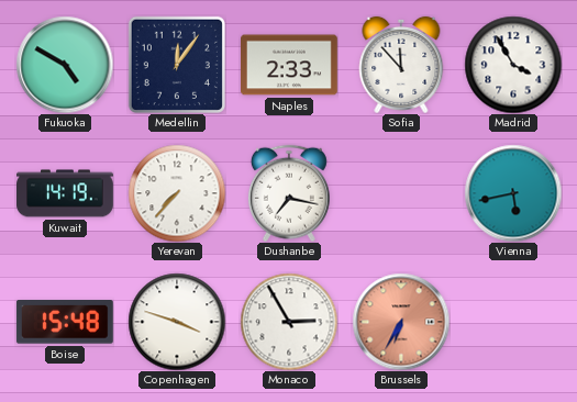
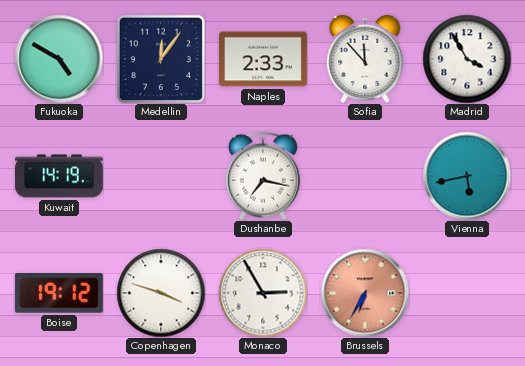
Yerevan: 7:37 -> none (177, 193)
Boise: 15:48 -> 19:12 (59, 294)
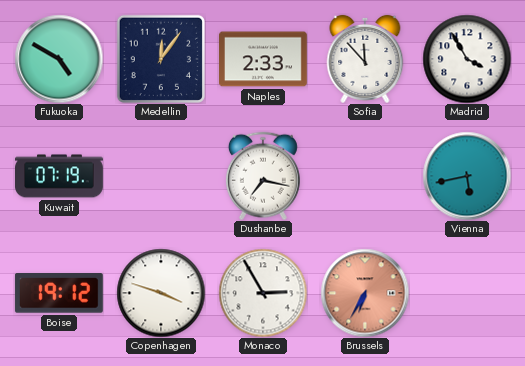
Kuwait: 14:19 -> 07:19 (60, 176)
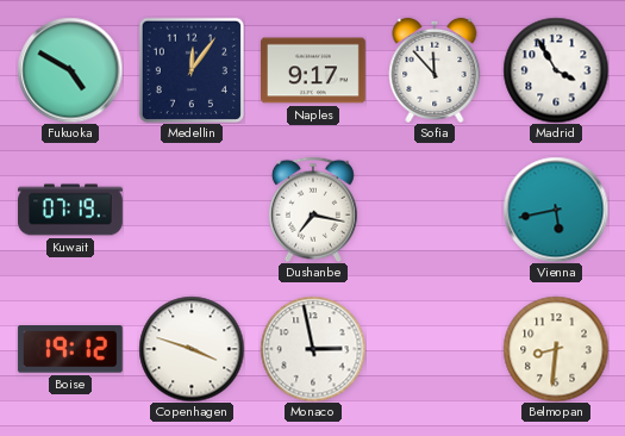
Naples: 2:33 -> 9:17 (314, 70)
Monaco: 2:55 -> 2:58 (313, 349)
Brussels: 6:35 -> none (365, 293)
Belmopan: none -> 8:31 (556, 349)
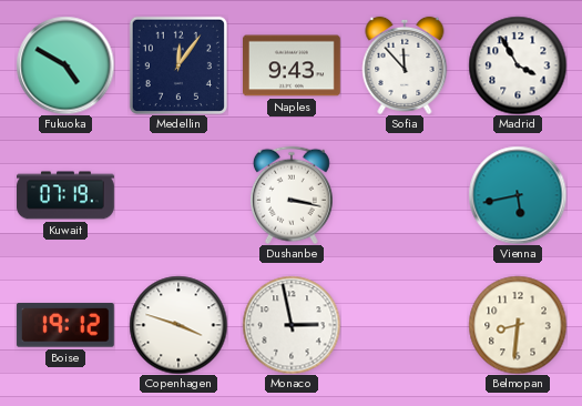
Naples: 9:17 -> 9:43 (293, 65)
Dushanbe: 7:17 -> 3:17 (292, 195)
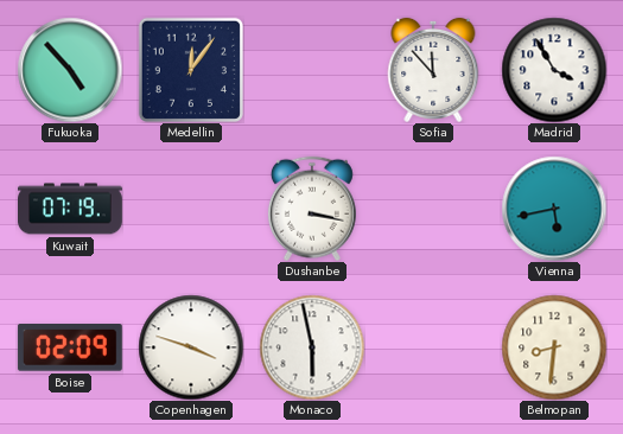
Fukuoka: 4:50 -> 4:53 (70, 70)
Naples: 9:43 -> none (293, 65)
Boise: 19:12 -> 02:09 (70, 349)
Monaco: 2:58 -> 5:58 (312, 347)
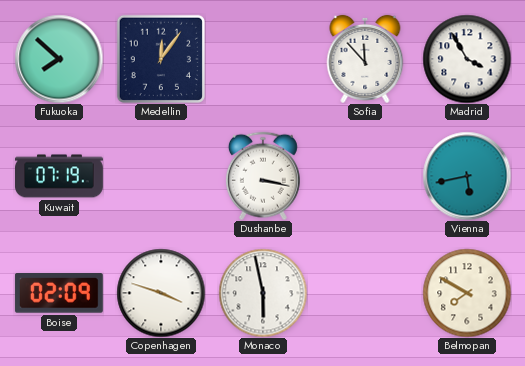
Fukuoka: 4:53 -> 7:52 (59, 59)
Belmopan: 8:31 -> 7:50 (467, 293)
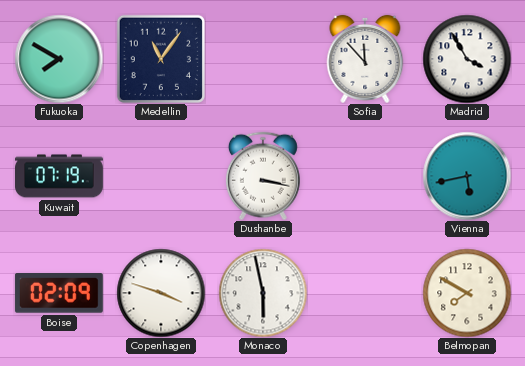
Fukuoka: 7:52 -> 7:50 (59, 59)
Medellin: 12:06 -> 11:06 (161, 59)
